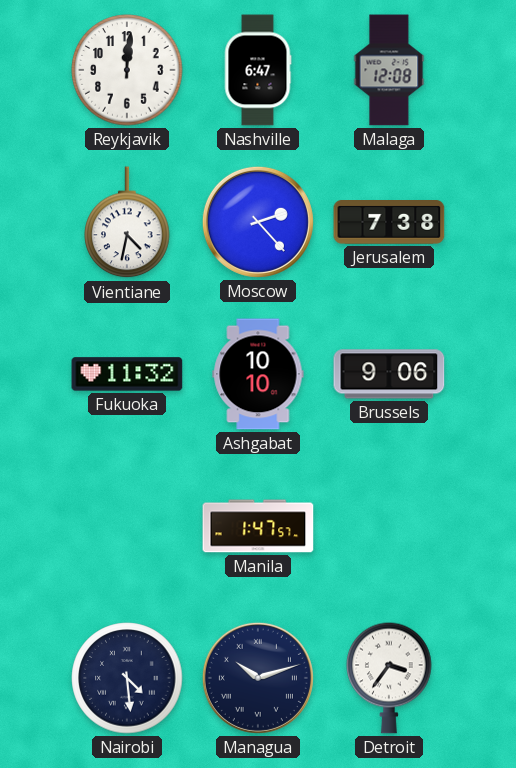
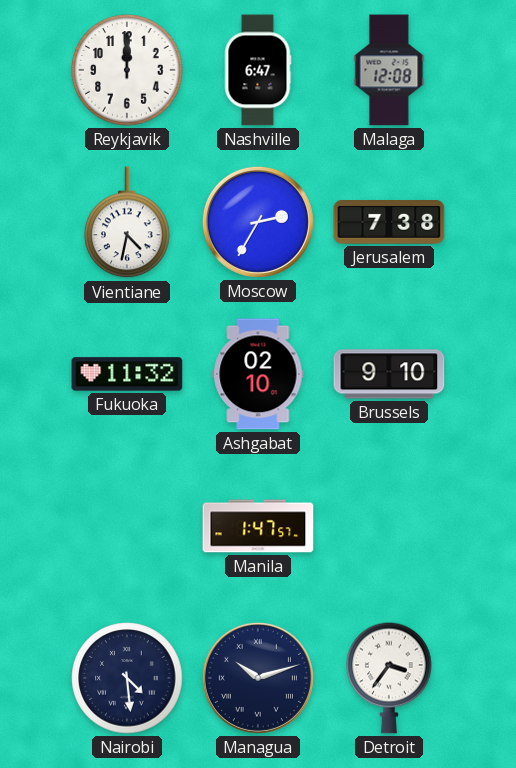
Reykjavik: 12:01 -> 12:00 (127, 70)
Moscow: 2:23 -> 2:35 (258, 222)
Ashgabat: 10:10 -> 02:10 (258, 374)
Brussels: 9:06 -> 9:10 (389, 374)
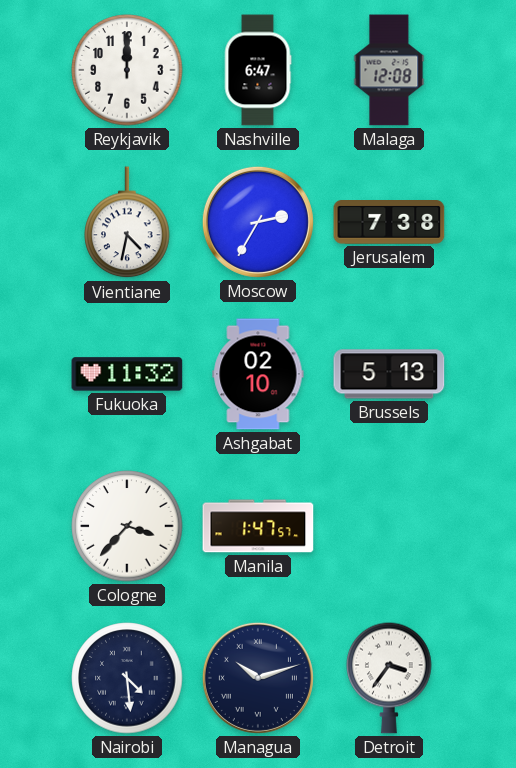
Brussels: 9:10 -> 5:13 (389, 374)
Cologne: none -> 3:37 (127, 526)
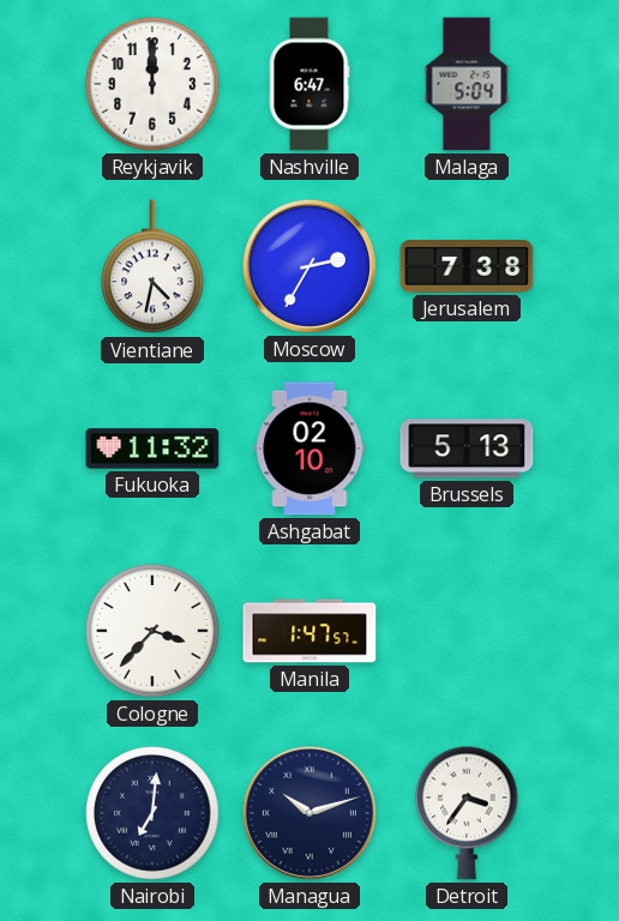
Malaga: 12:08 -> 5:04 (467, 84)
Nairobi: 4:29 -> 7:01 (152, 813)
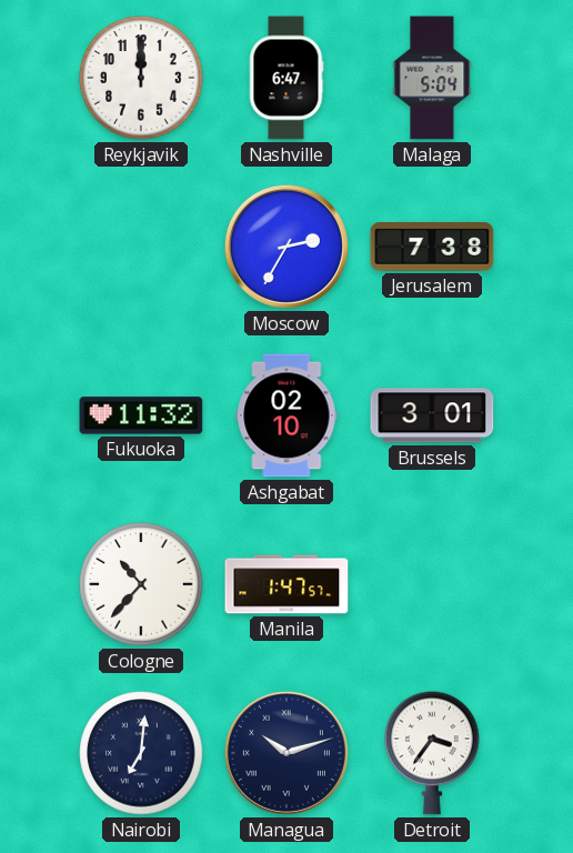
Vientiane: 4:32 -> none (152, 267)
Brussels: 5:13 -> 3:01 (432, 415)
Cologne: 3:37 -> 10:37 (141, 584)
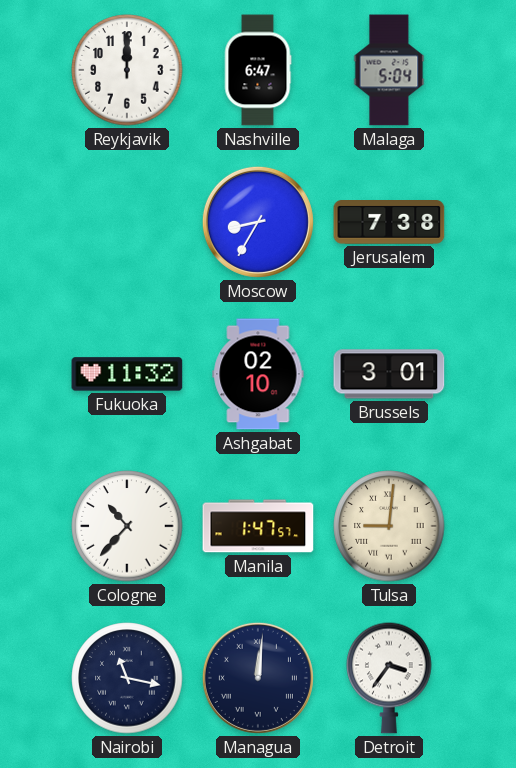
Moscow: 2:35 -> 8:35 (258, 222)
Tulsa: none -> 9:01 (389, 526)
Nairobi: 7:01 -> 11:17 (127, 678)
Managua: 10:12 -> 12:01 (258, 678)
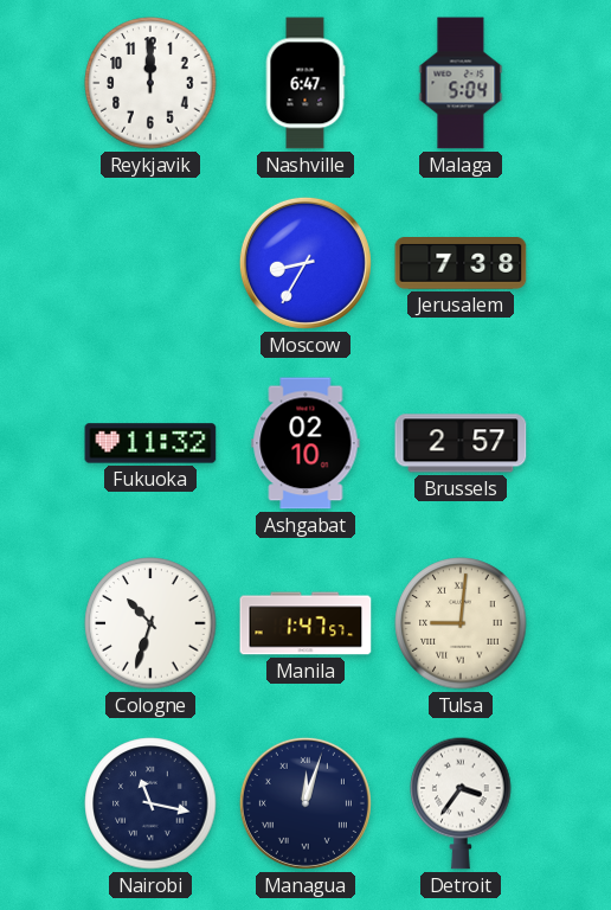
Brussels: 3:01 -> 2:57 (461, 443)
Cologne: 10:37 -> 10:33 (150, 623)
Managua: 12:01 -> 12:03 (305, 803)
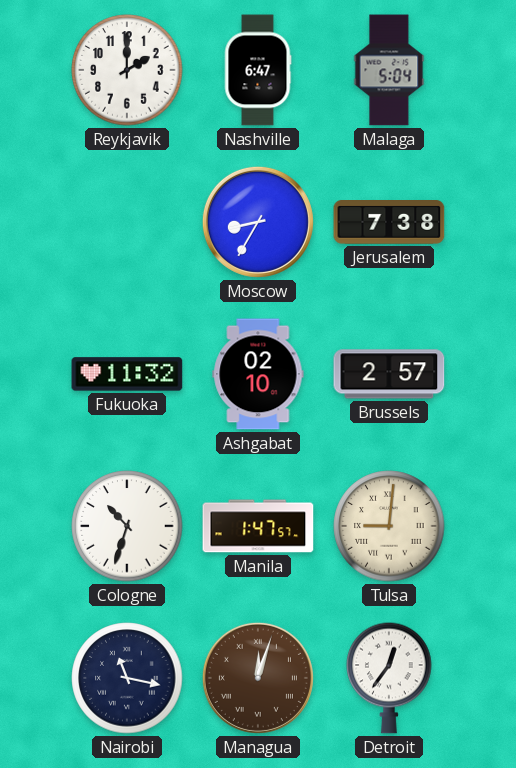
Reykjavik: 12:00 -> 2:00 (127, 70)
Managua dial: navy -> brown (258, 678)
Detroit: 3:36 -> 12:36 (389, 678)
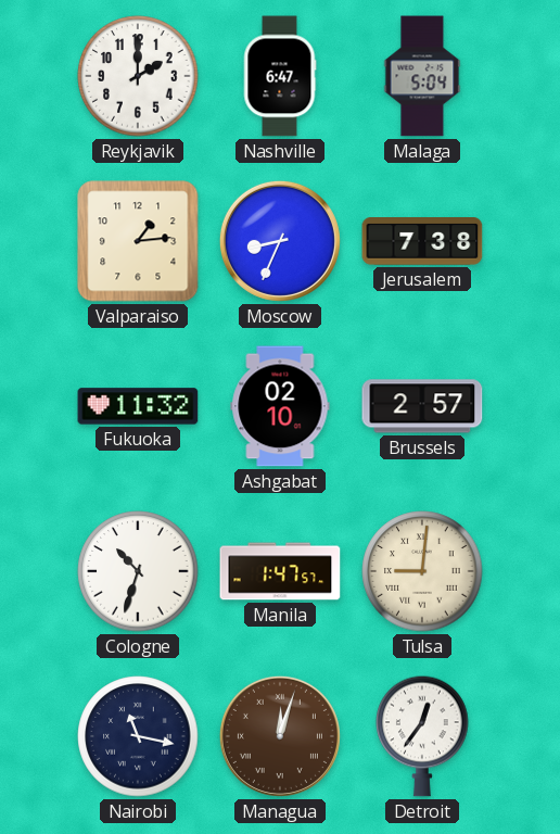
Valparaiso: none -> 1:14 (138, 241)
Moscow: 8:35 -> 8:34 (280, 241)
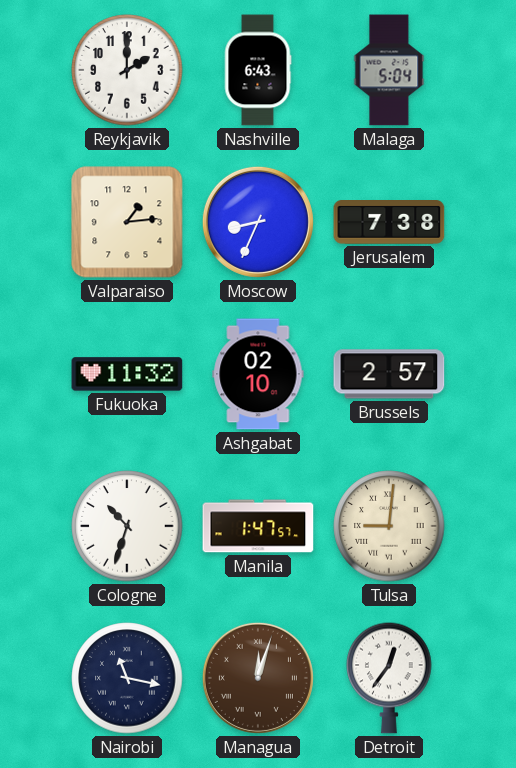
Nashville: 6:47 -> 6:43 (258, 70)
